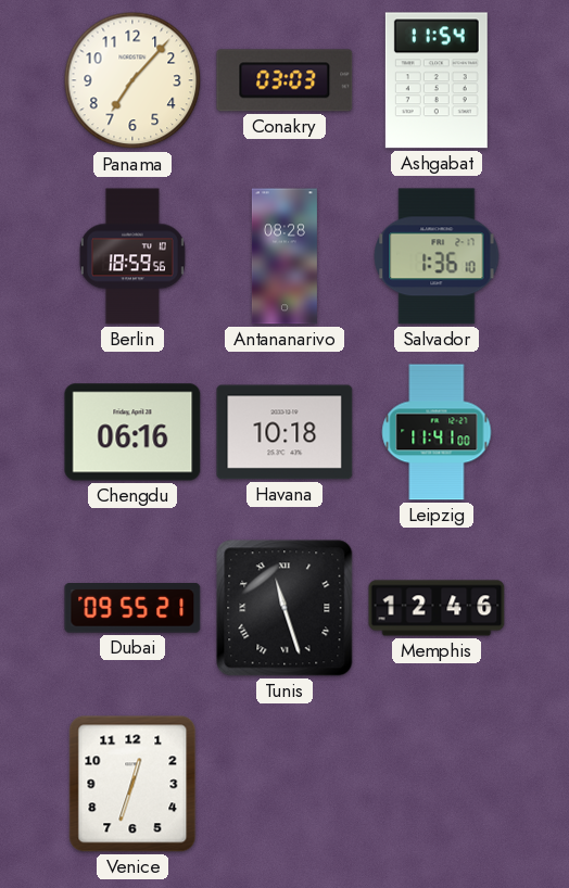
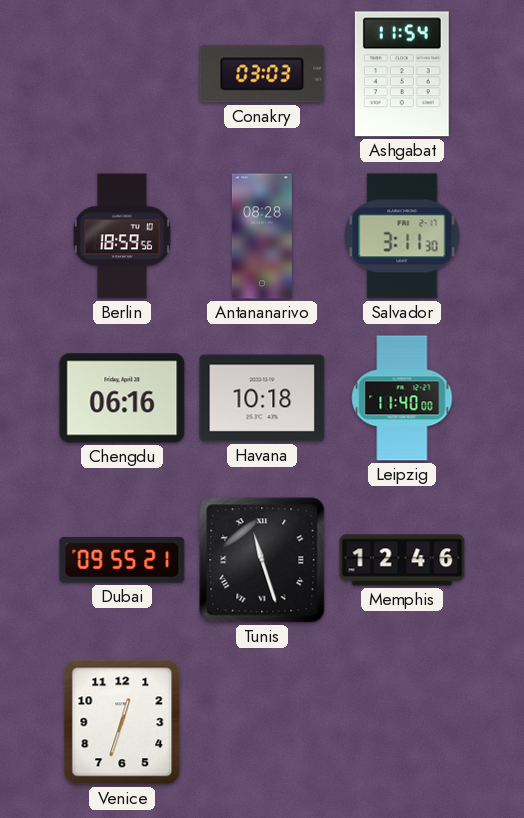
Panama: 7:07 -> none (132, 80)
Salvador: 1:36 -> 3:11 (402, 236)
Leipzig: 11:41 -> 11:40 (402, 398)
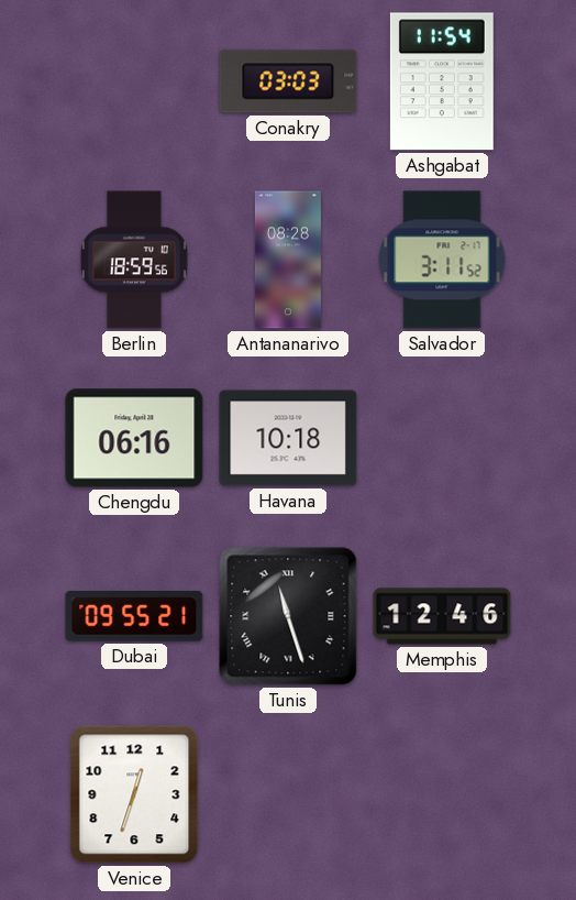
Salvador: 3:11:30 -> 3:11:52 (442, 260)
Leipzig: 11:40 -> none (402, 398)
